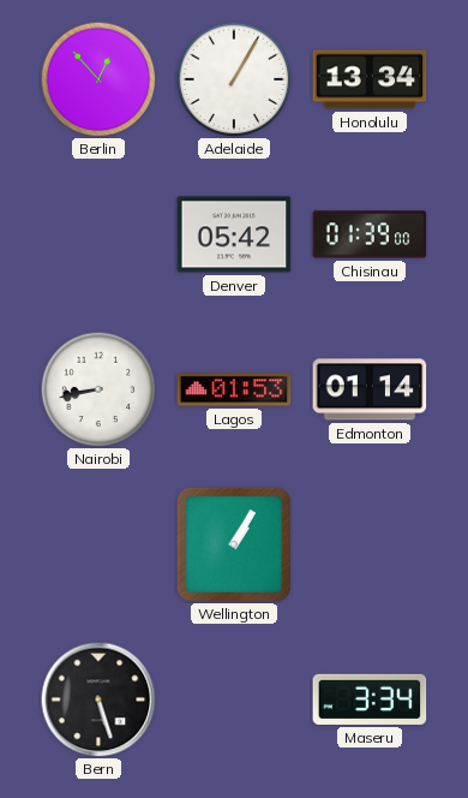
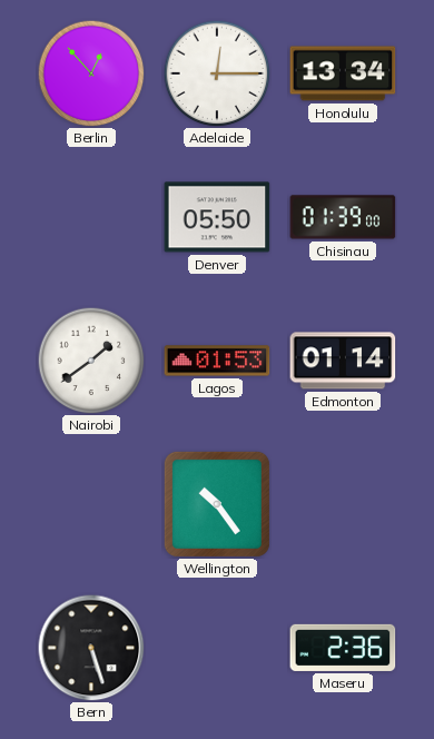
Adelaide: 1:05 -> 12:15 (217, 73)
Denver: 05:42 -> 05:50 (217, 217)
Nairobi: 8:43 -> 1:39 (91, 361)
Wellington: 1:05 -> 10:24 (217, 504)
Maseru: 3:34 -> 2:36 (343, 648)
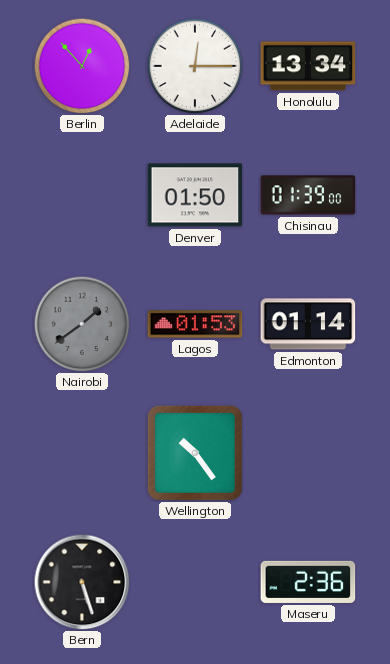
Denver: 05:50 -> 01:50 (195, 195)
Nairobi dial: white -> grey (82, 324)
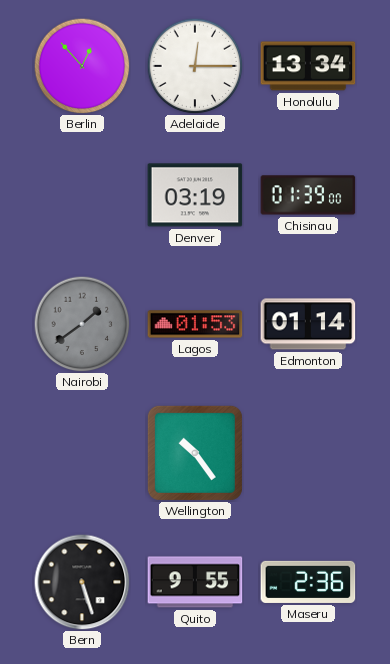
Denver: 01:50 -> 03:19 (195, 195)
Quito: none -> 9:55 (195, 582)
